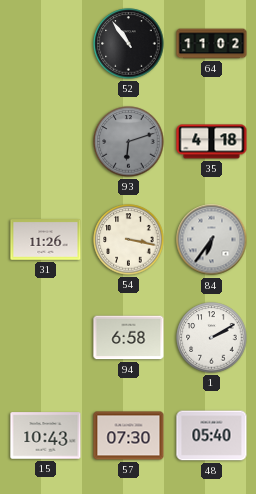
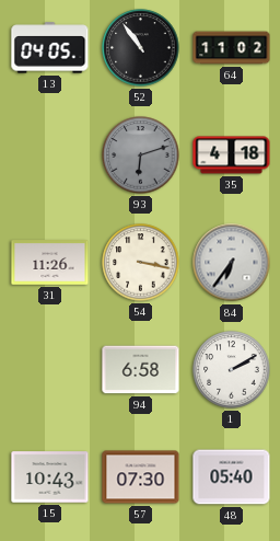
13: none -> 04:05 (50, 48)
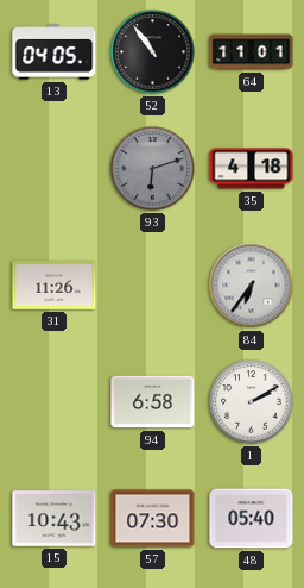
64: 11:02 -> 11:01 (252, 52)
54: 3:17 -> none (141, 263)
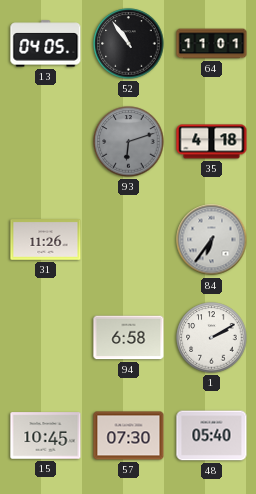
15: 10:43 -> 10:45 (46, 436)
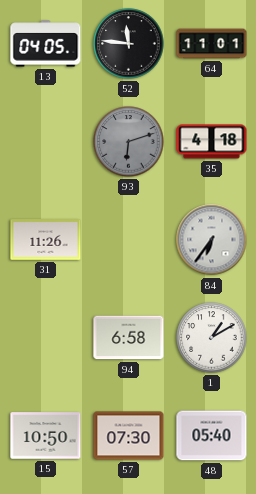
52: 10:54 -> 11:46 (129, 44)
1: 2:10 -> 1:10 (212, 338)
15: 10:45 -> 10:50 (46, 436)
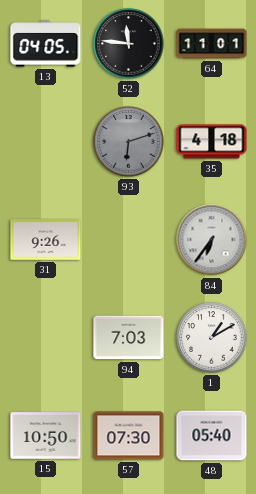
31: 11:26 -> 9:26 (46, 240)
94: 6:58 -> 7:03 (129, 338)
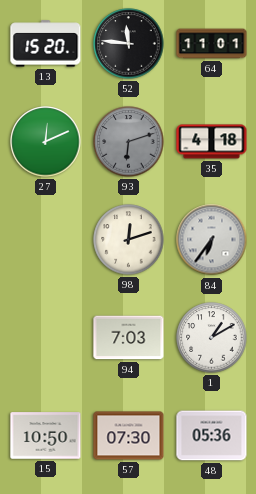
13: 04:05 -> 15:20 (46, 44)
27: none -> 12:11 (46, 142)
31: 9:26 -> none (46, 240)
98: none -> 12:12 (129, 240)
48: 05:40 -> 05:36 (212, 436)
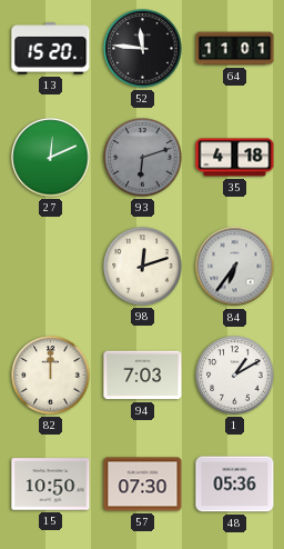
82: none -> 12:00 (51, 376)
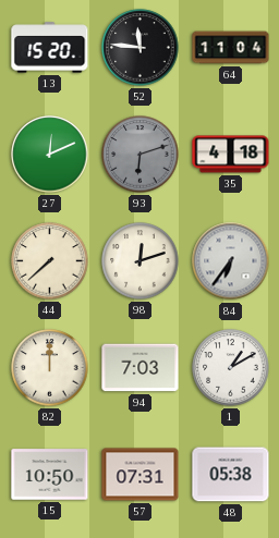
64: 11:01 -> 11:04 (231, 48)
44: none -> 7:38 (50, 261)
57: 07:30 -> 07:31 (141, 475)
48: 05:36 -> 05:38 (231, 475)
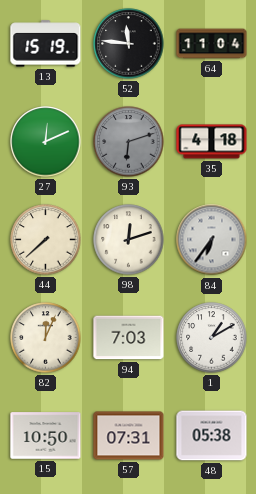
13: 15:20 -> 15:19 (46, 44)
82: 12:00 -> 12:04 (46, 338)
